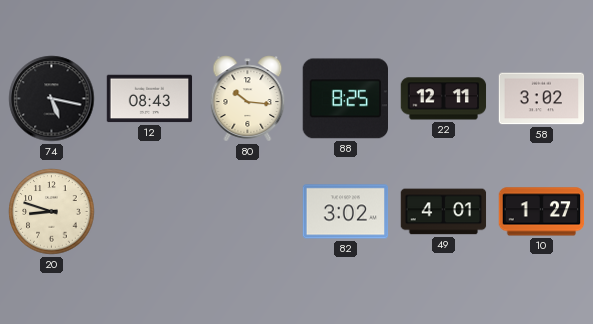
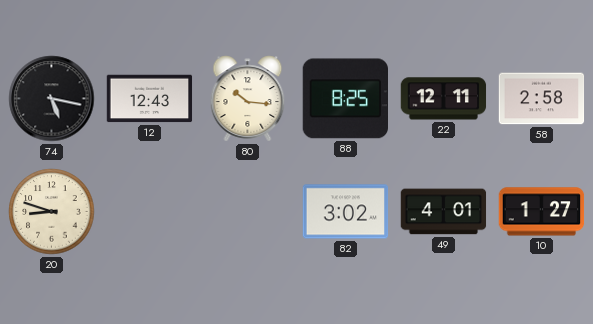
12: 08:43 -> 12:43 (150, 99)
58: 3:02 -> 2:58 (542, 99)
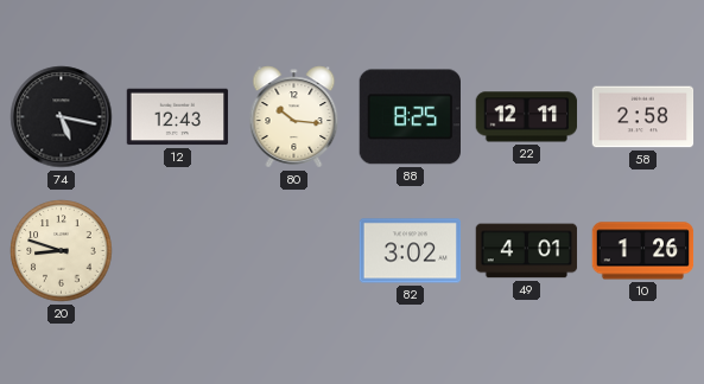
10: 1:27 -> 1:26 (643, 251)
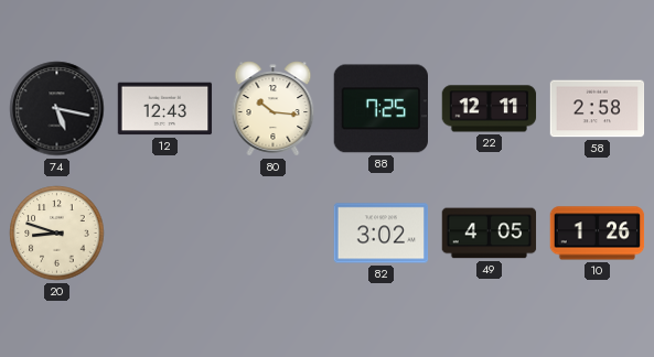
88: 8:25 -> 7:25 (380, 109)
49: 4:01 -> 4:05 (490, 234)
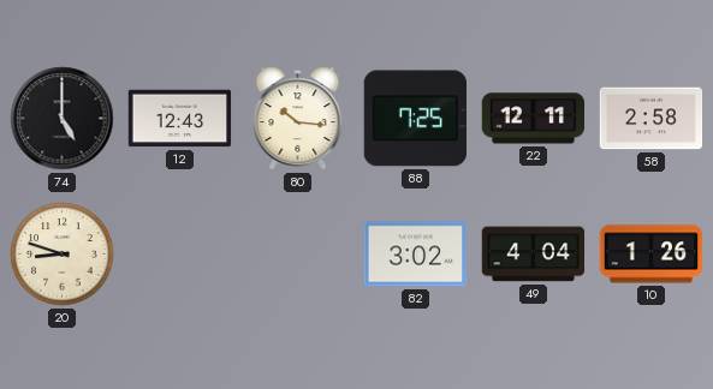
74: 5:17 -> 5:00 (63, 119)
49: 4:05 -> 4:04 (534, 255)
